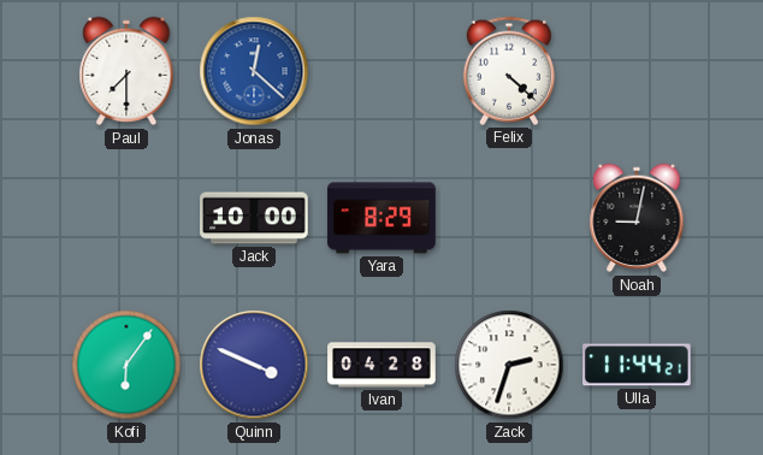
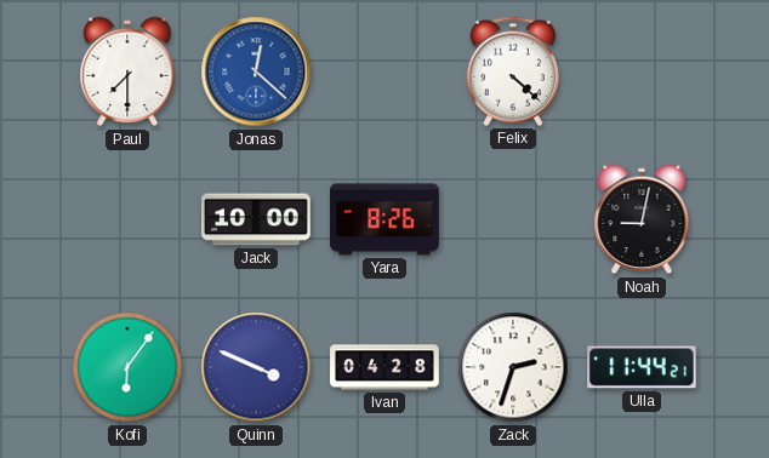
Yara: 8:29 -> 8:26 (384, 219)
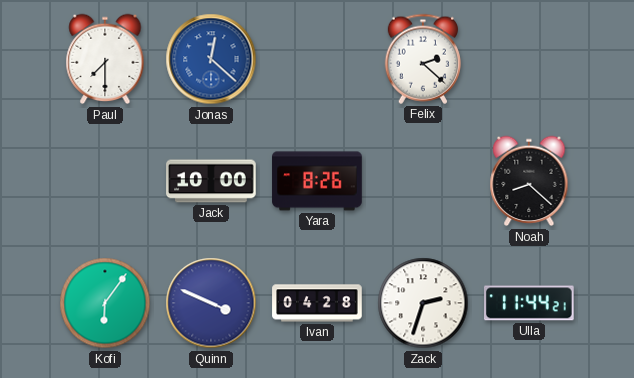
Felix: 4:22 -> 2:22 (423, 59)
Noah: 9:02 -> 8:22 (529, 181)
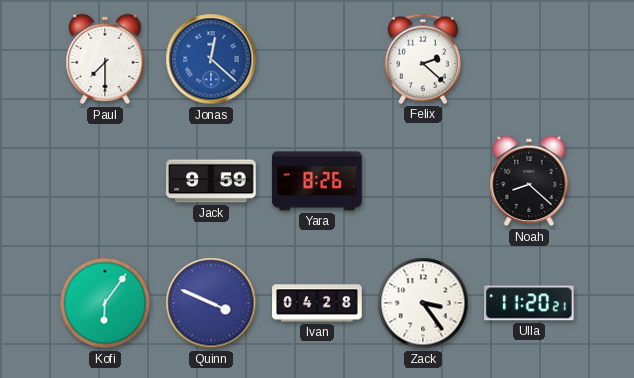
Jack: 10:00 -> 9:59 (211, 181)
Zack: 2:33 -> 3:24 (423, 303)
Ulla: 11:44 -> 11:20 (530, 303)
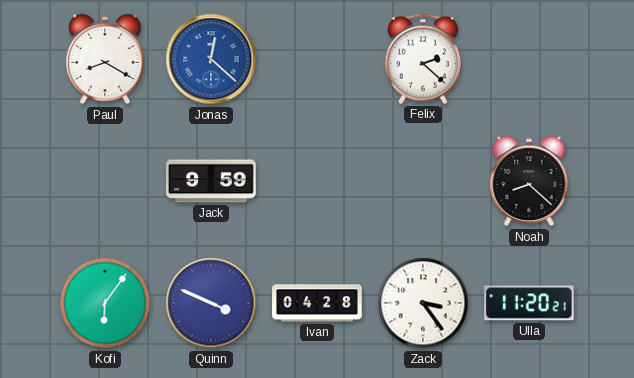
Paul: 7:30 -> 8:20 (105, 59)
Yara: 8:26 -> none (317, 181)
